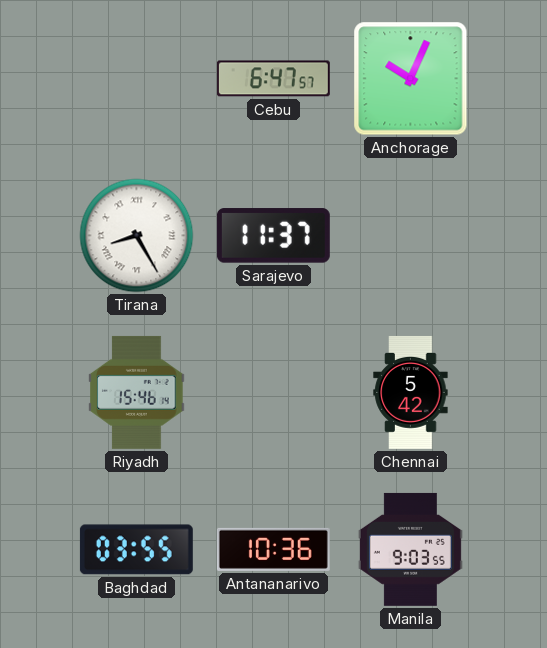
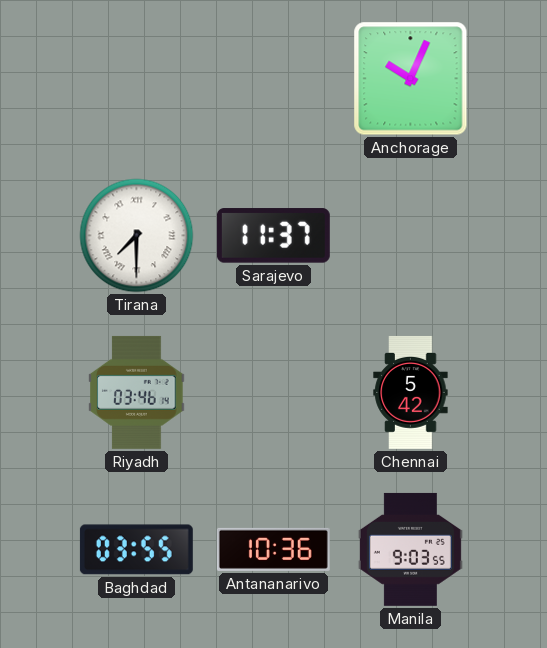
Cebu: 6:47 -> none (273, 79)
Tirana: 8:25 -> 7:30 (137, 236)
Riyadh: 15:46 -> 03:46 (137, 392)
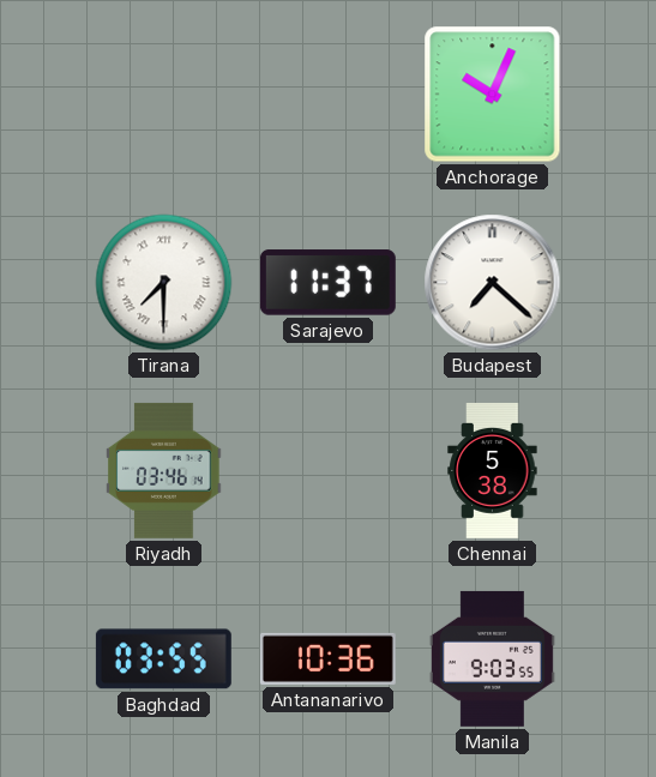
Budapest: none -> 7:22 (493, 283)
Chennai: 5:42 -> 5:38 (493, 470)
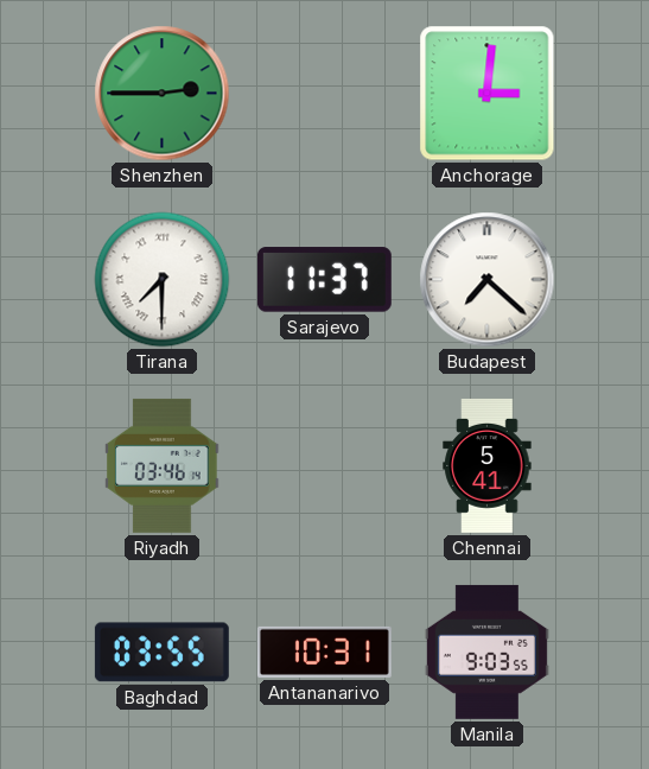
Shenzhen: none -> 2:45 (163, 94)
Anchorage: 10:04 -> 3:01 (488, 94)
Chennai: 5:38 -> 5:41 (488, 465)
Antananarivo: 10:36 -> 10:31 (324, 652)
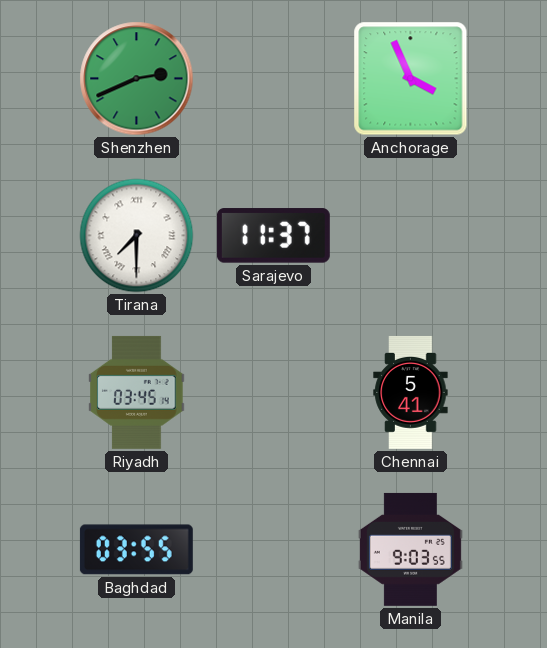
Shenzhen: 2:45 -> 2:41 (137, 79)
Anchorage: 3:01 -> 3:56 (411, 79)
Budapest: 7:22 -> none (488, 280)
Riyadh: 03:46 -> 03:45 (137, 392)
Antananarivo: 10:31 -> none (324, 652)
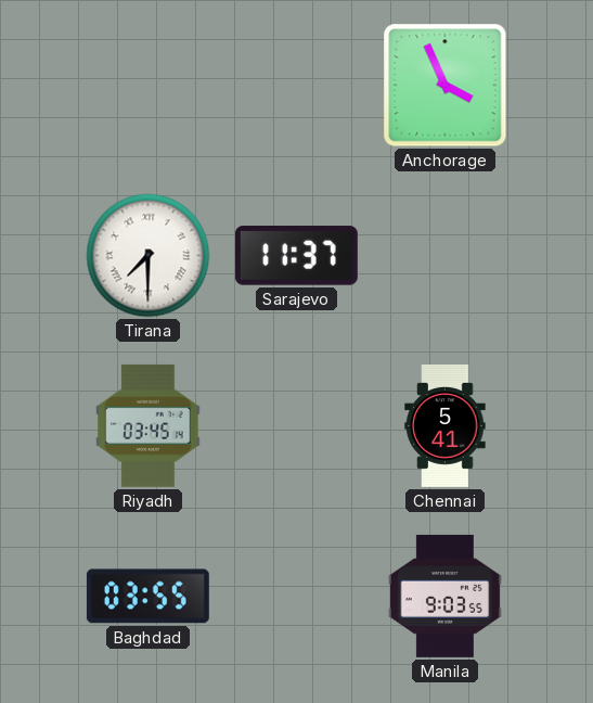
Shenzhen: 2:41 -> none (137, 79)
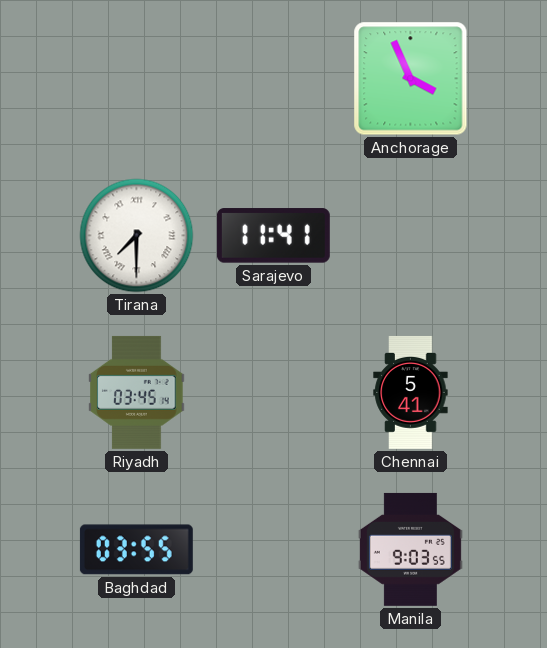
Sarajevo: 11:37 -> 11:41 (273, 236)
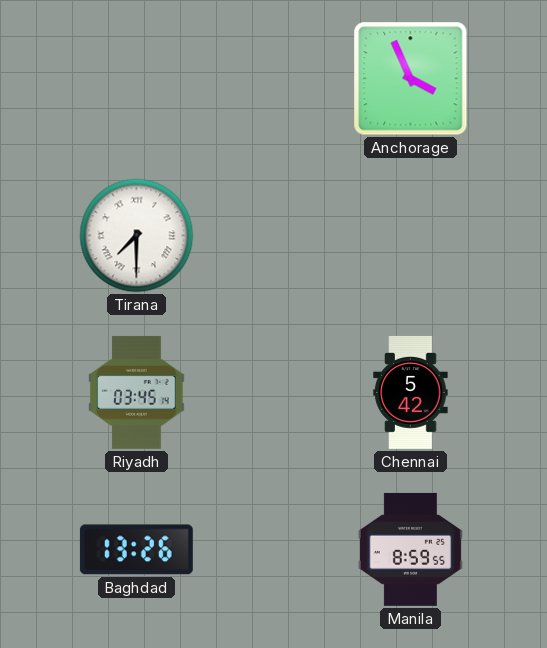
Sarajevo: 11:41 -> none (273, 236)
Chennai: 5:41 -> 5:42 (411, 392)
Baghdad: 03:55 -> 13:26 (136, 550)
Manila: 9:03 -> 8:59 (410, 549)
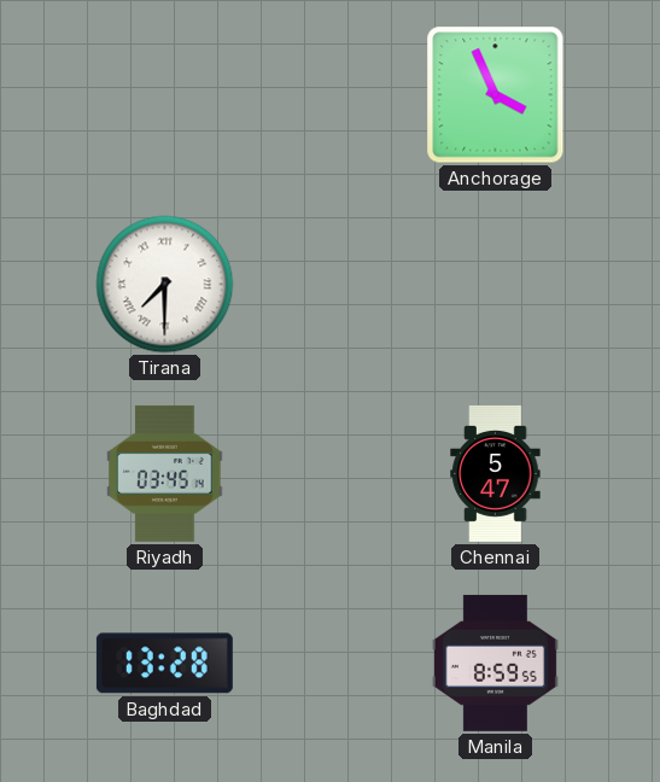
Chennai: 5:42 -> 5:47 (496, 473)
Baghdad: 13:26 -> 13:28 (164, 664)
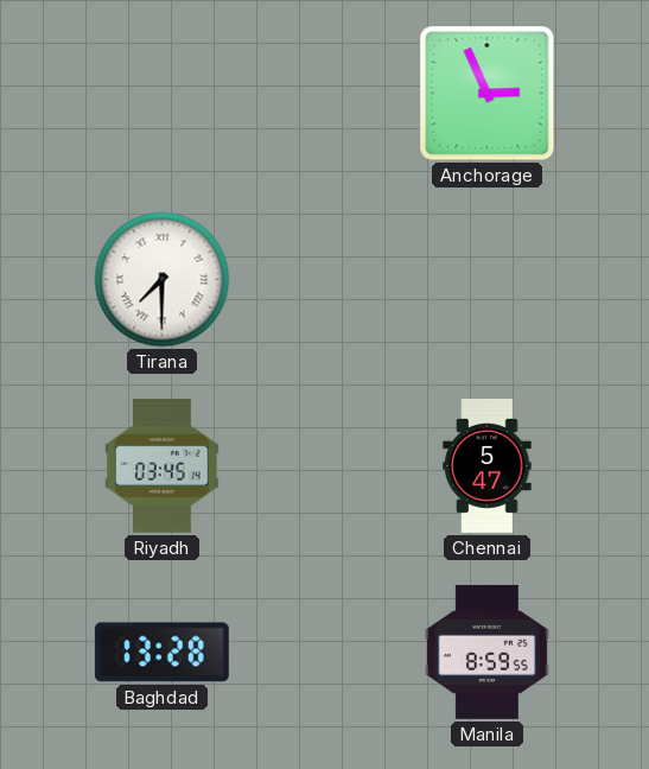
Anchorage: 3:56 -> 2:56 (488, 94)
